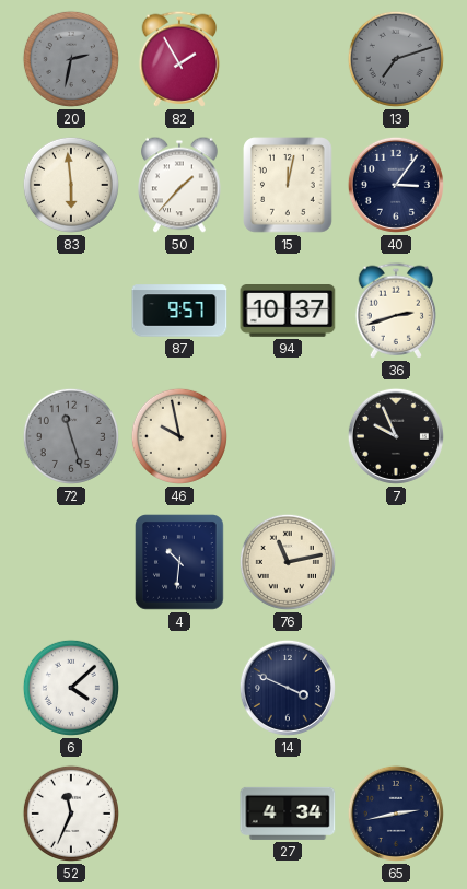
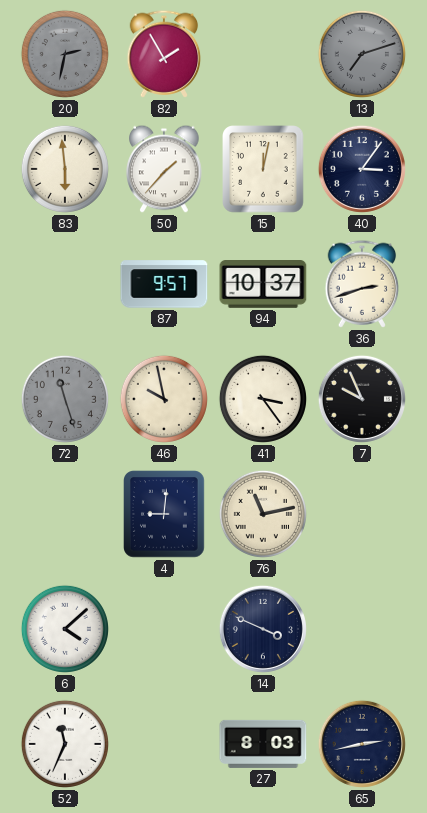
41: none -> 3:24 (263, 399)
4: 10:31 -> 9:01 (164, 514)
27: 4:34 -> 8:03 (263, 744)
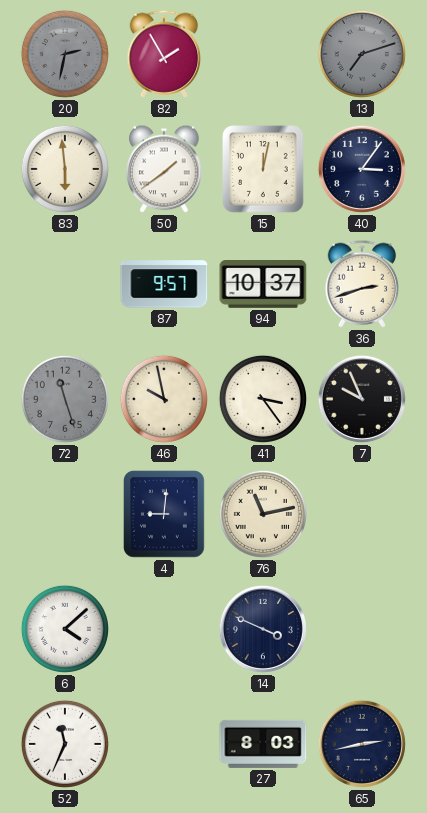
50: 1:37 -> 1:39 (164, 169)
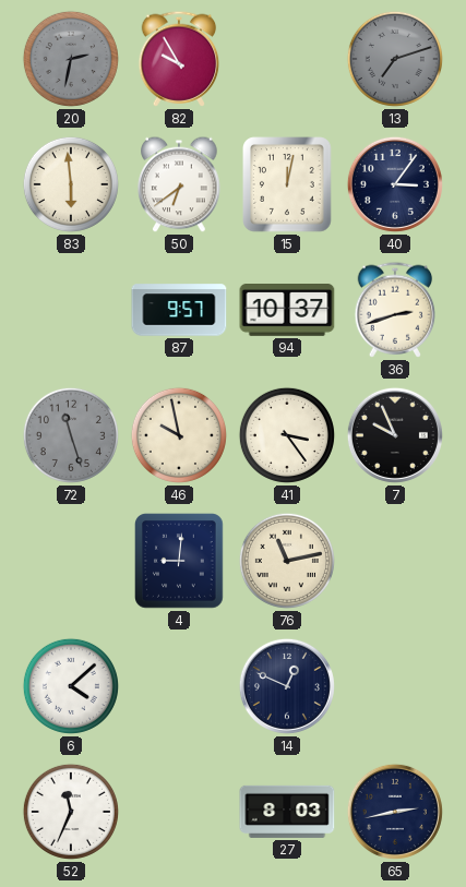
82: 1:55 -> 9:55 (179, 59)
50: 1:39 -> 6:39 (179, 184)
14: 3:49 -> 12:49 (287, 686)
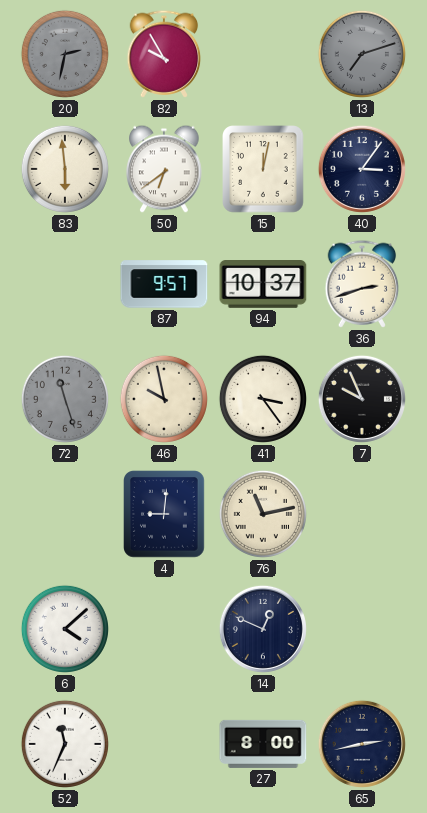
27: 8:03 -> 8:00 (263, 744)
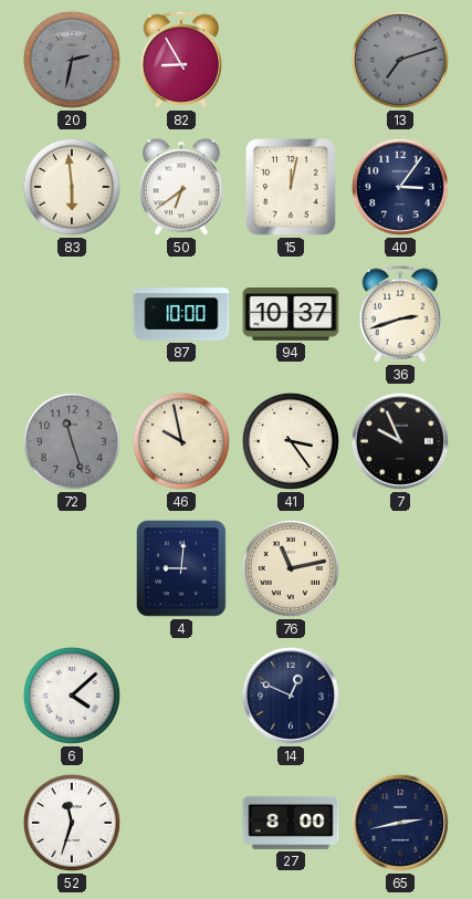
82: 9:55 -> 8:55 (181, 60)
87: 9:57 -> 10:00 (181, 314)
52: 11:34 -> 11:33 (72, 823)
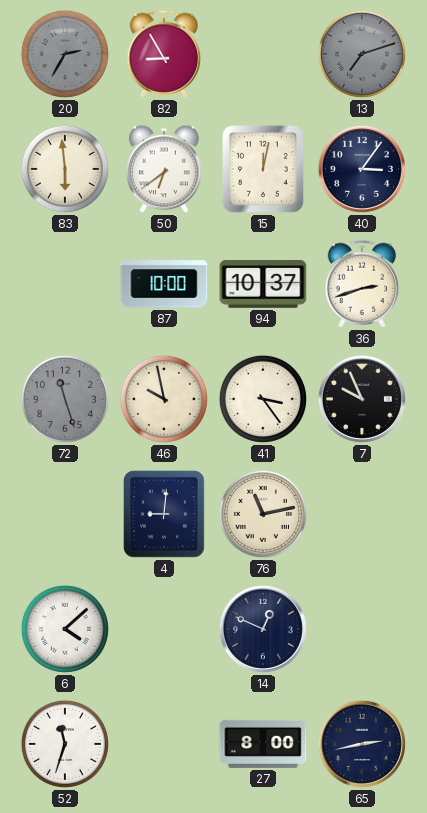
20: 2:32 -> 2:35 (65, 54)
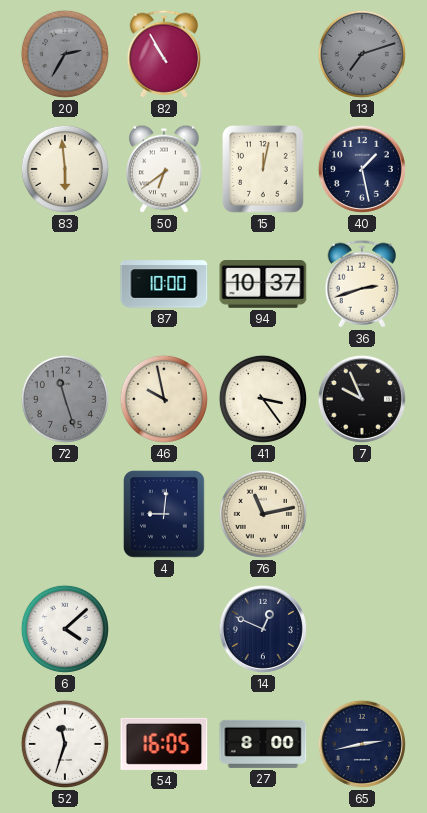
82: 8:55 -> 10:55 (164, 54)
40: 3:06 -> 1:28 (362, 169)
54: none -> 16:05 (164, 744)
